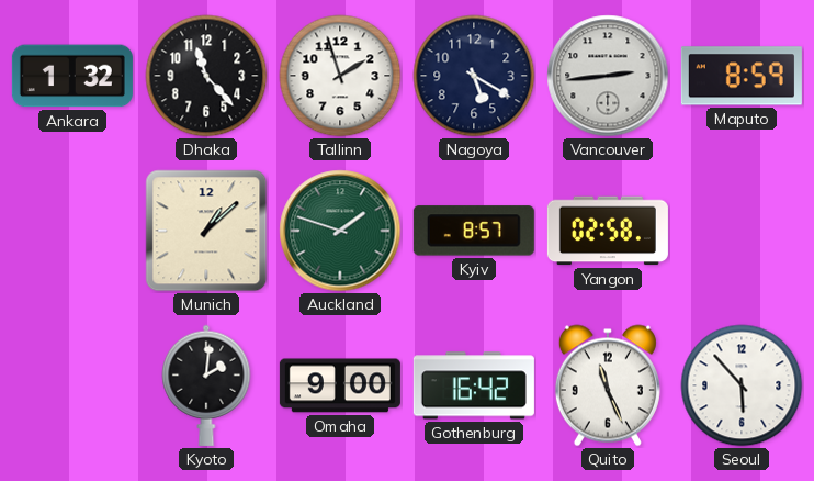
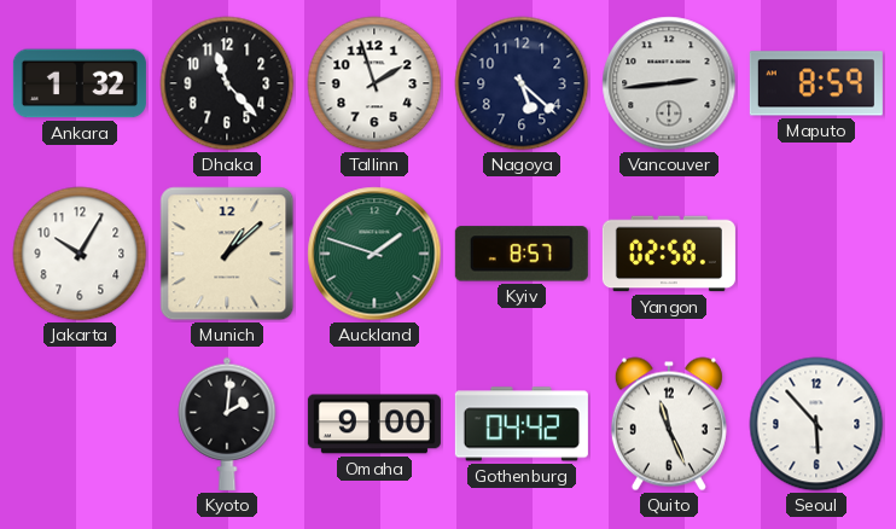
Nagoya: 5:20 -> 5:22 (522, 83)
Jakarta: none -> 10:05 (80, 254)
Gothenburg: 16:42 -> 04:42 (522, 424)
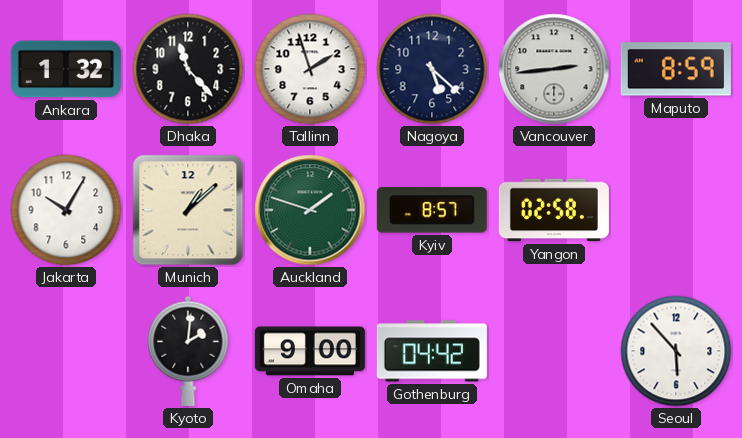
Quito: 11:26 -> none (669, 424)
